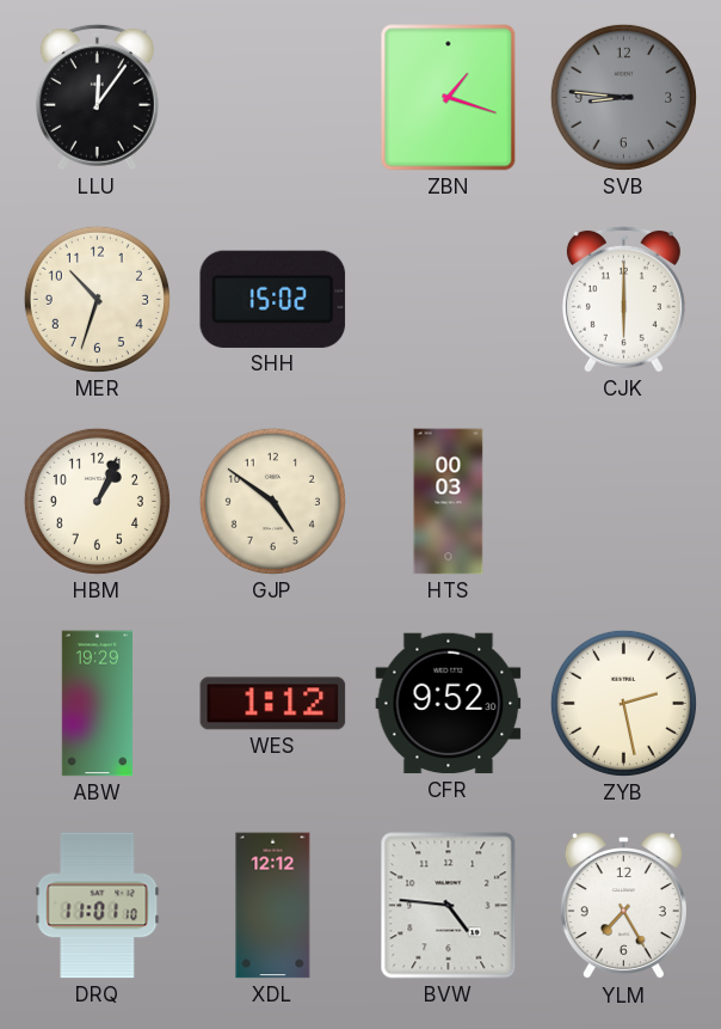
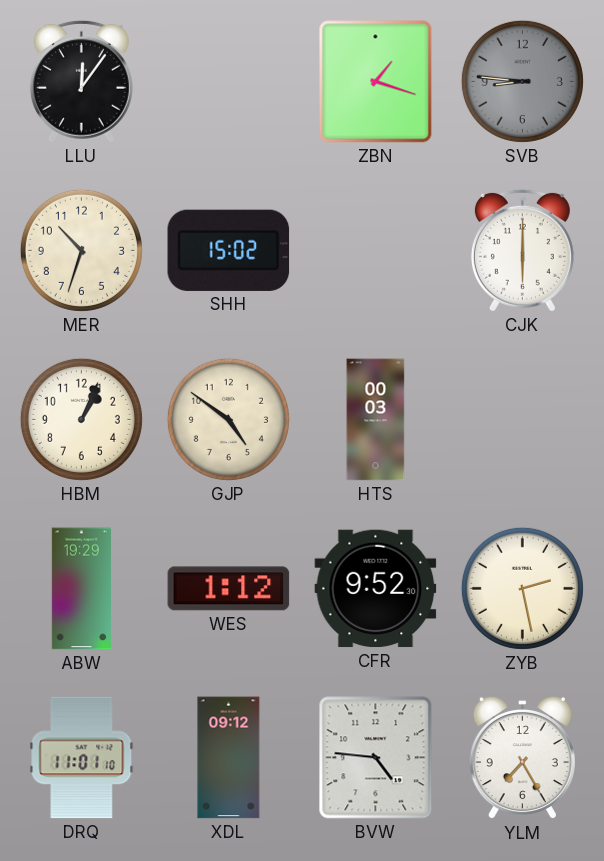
XDL: 12:12 -> 09:12 (229, 758)
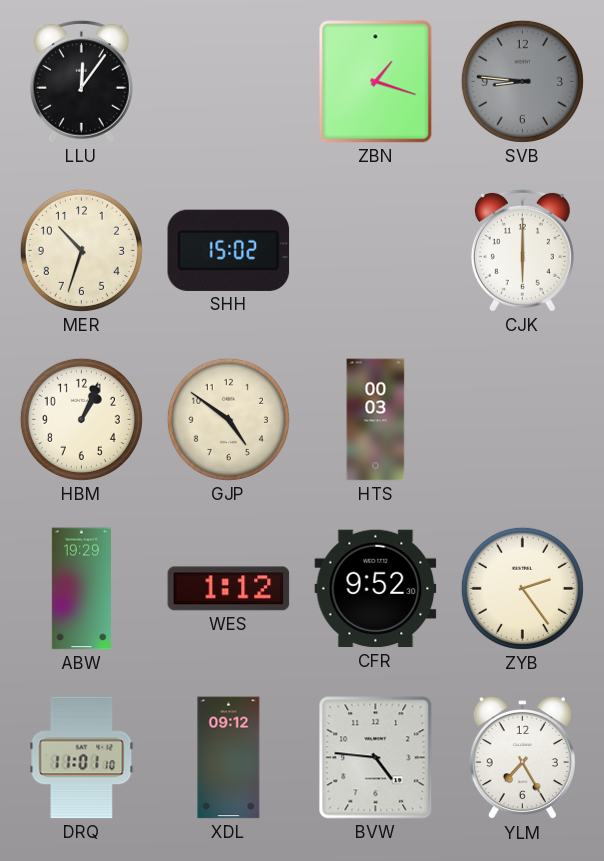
ZYB: 2:28 -> 2:24 (522, 588)
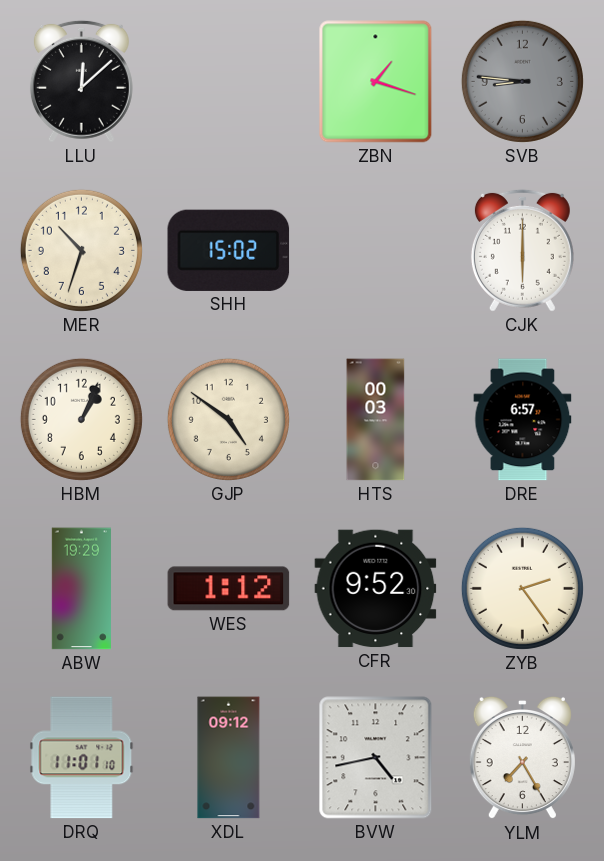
LLU: 12:06 -> 12:08 (81, 81)
DRE: none -> 6:57 (523, 420)
BVW: 4:46 -> 4:43 (376, 758)
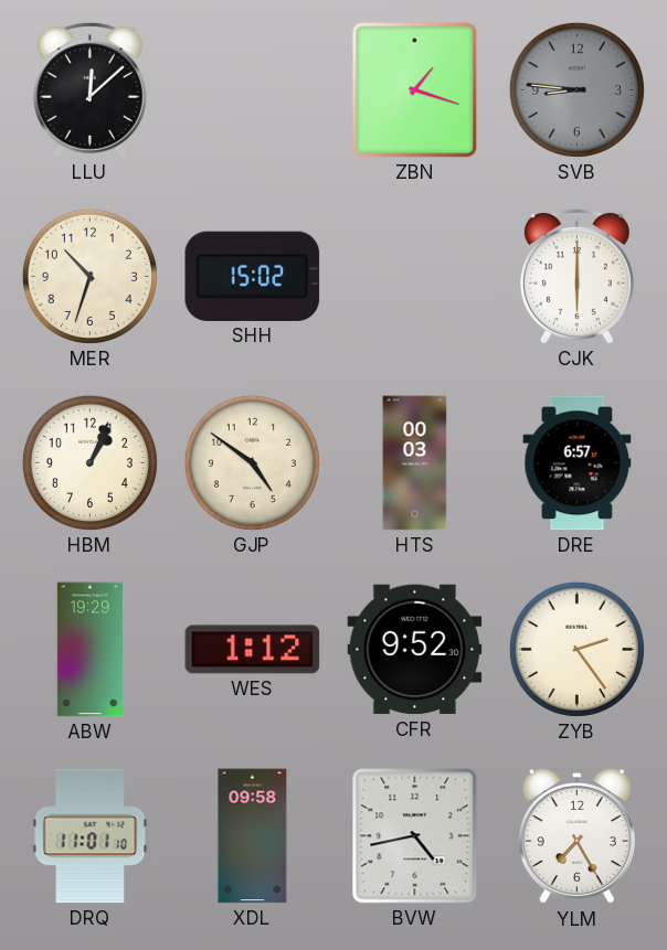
XDL: 09:12 -> 09:58 (253, 836)
